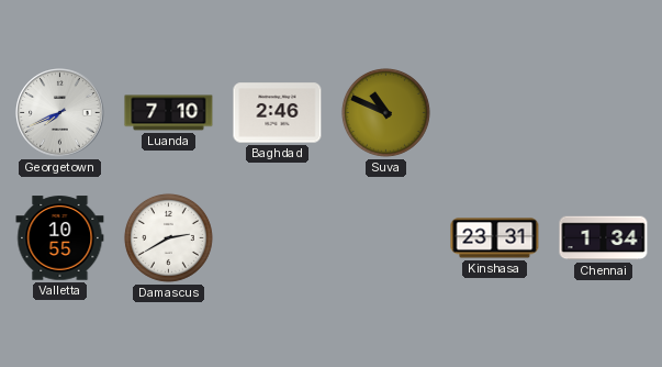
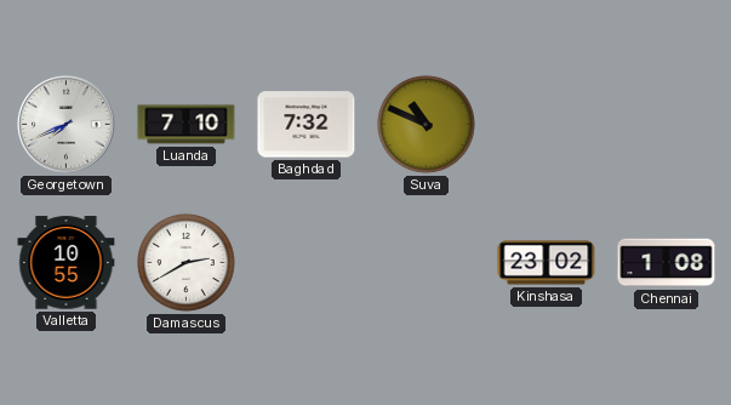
Baghdad: 2:46 -> 7:32 (307, 125)
Kinshasa: 23:31 -> 23:02 (547, 263)
Chennai: 1:34 -> 1:08 (667, 263)
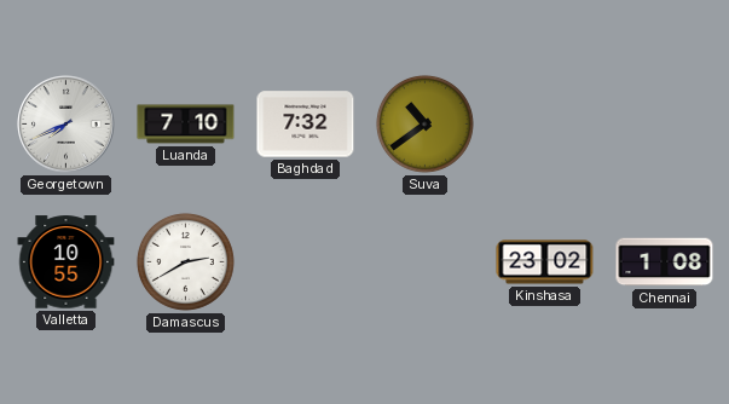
Suva: 10:49 -> 10:39 (424, 123)
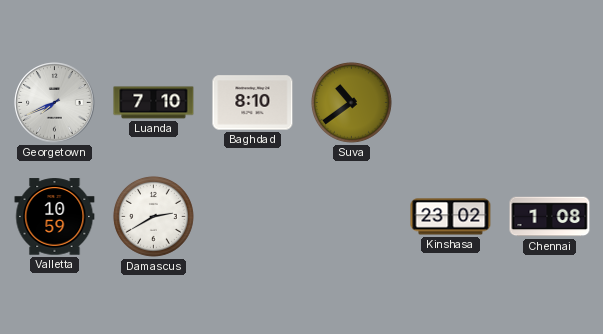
Baghdad: 7:32 -> 8:10 (253, 103)
Valletta: 10:55 -> 10:59 (55, 217)
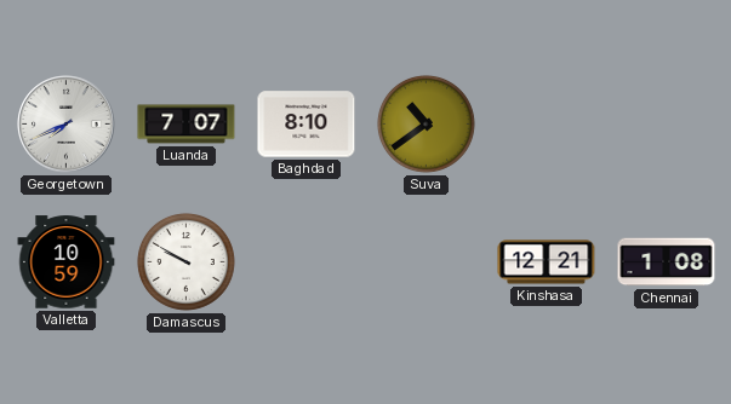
Luanda: 7:10 -> 7:07 (187, 125)
Damascus: 2:40 -> 9:50 (185, 261)
Kinshasa: 23:02 -> 12:21 (547, 262)
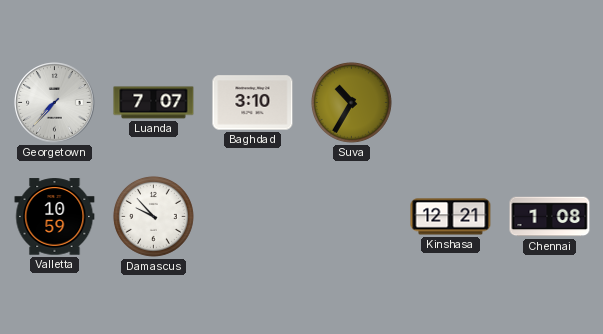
Georgetown: 7:41 -> 7:37 (55, 103)
Baghdad: 8:10 -> 3:10 (253, 103)
Suva: 10:39 -> 10:35 (351, 102)
Damascus: 9:50 -> 9:53 (153, 216)
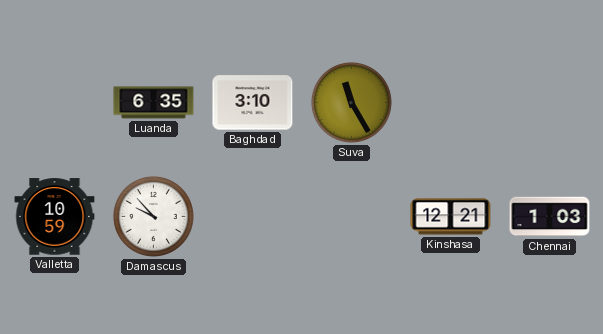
Georgetown: 7:37 -> none (55, 103)
Luanda: 7:07 -> 6:35 (154, 103)
Suva: 10:35 -> 11:25 (351, 102)
Chennai: 1:08 -> 1:03 (550, 217)
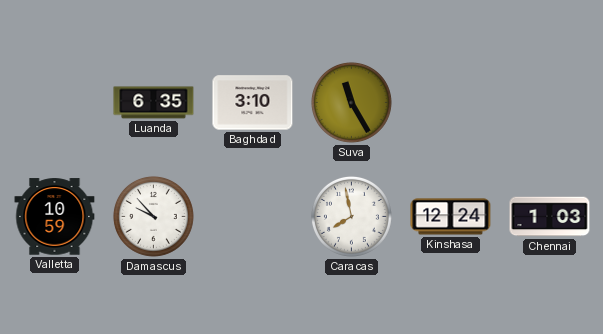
Caracas: none -> 7:58 (351, 216)
Kinshasa: 12:21 -> 12:24 (451, 217)
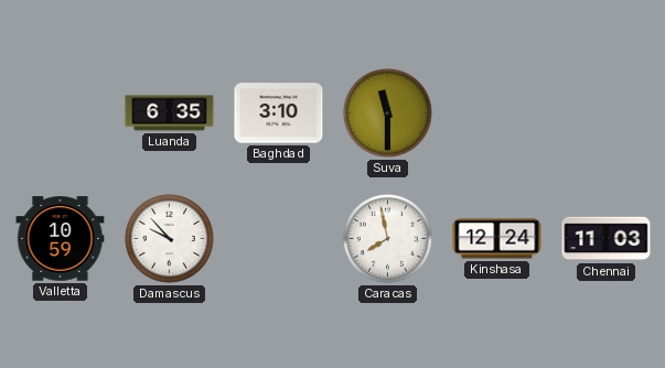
Suva: 11:25 -> 11:30 (387, 112)
Chennai: 1:03 -> 11:03 (607, 239)
